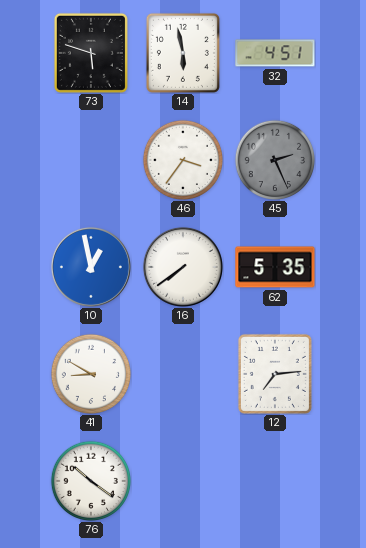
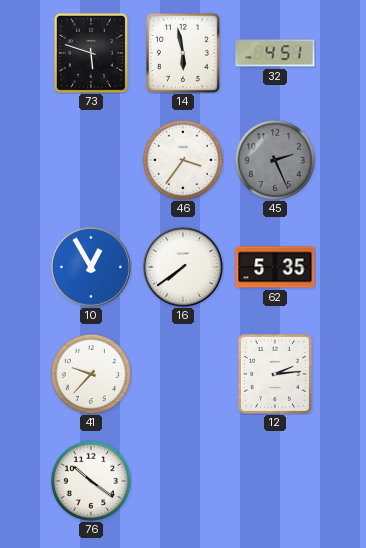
10: 12:58 -> 12:55 (91, 267)
41: 8:50 -> 9:37 (90, 373)
12: 7:14 -> 2:14 (275, 374)
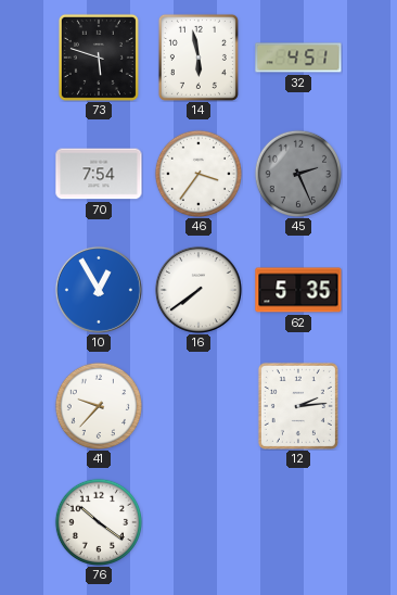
70: none -> 7:54 (99, 174)
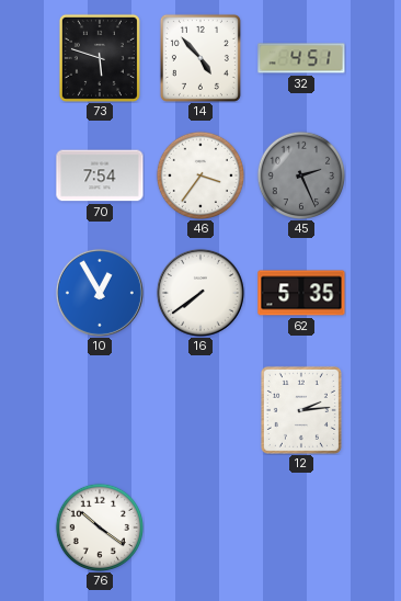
14: 5:58 -> 4:53 (200, 58)
41: 9:37 -> none (98, 405)
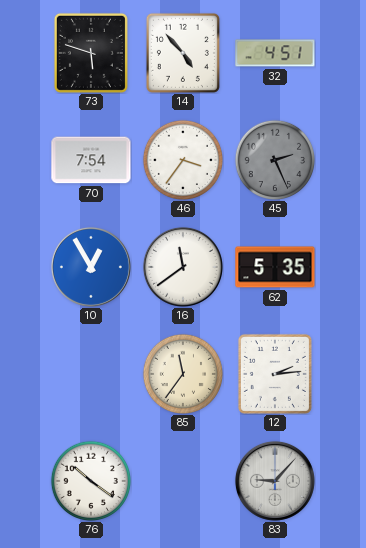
16: 7:39 -> 11:39 (183, 267)
85: none -> 11:36 (182, 373)
83: none -> 9:07 (275, 481)
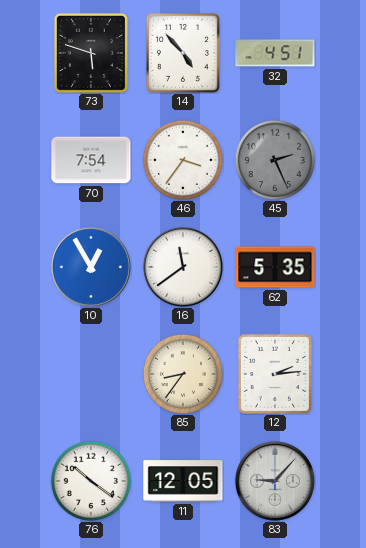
85: 11:36 -> 8:36 (182, 373)
11: none -> 12:05 (183, 481)
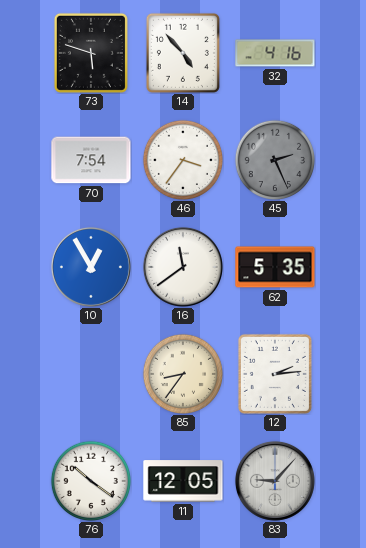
32: 4:51 -> 4:16 (275, 53)
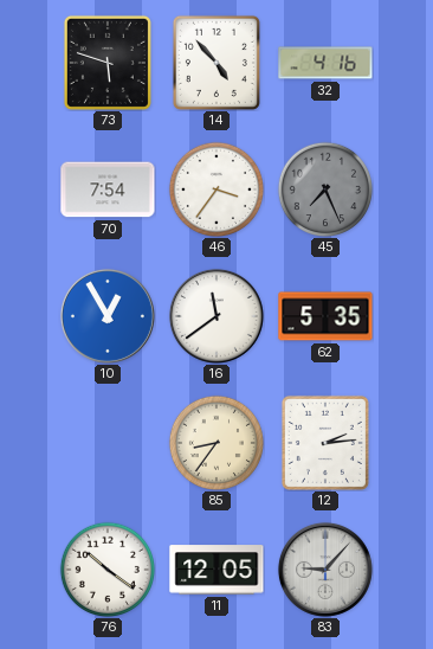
45: 2:26 -> 7:26 (324, 188)
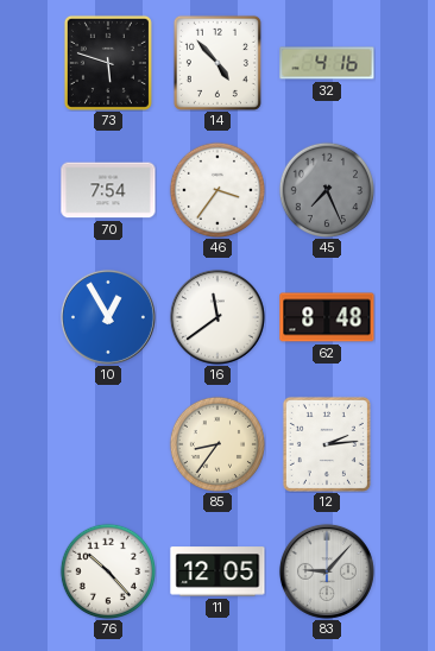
62: 5:35 -> 8:48 (327, 317)
76: 10:21 -> 10:23 (107, 570)
